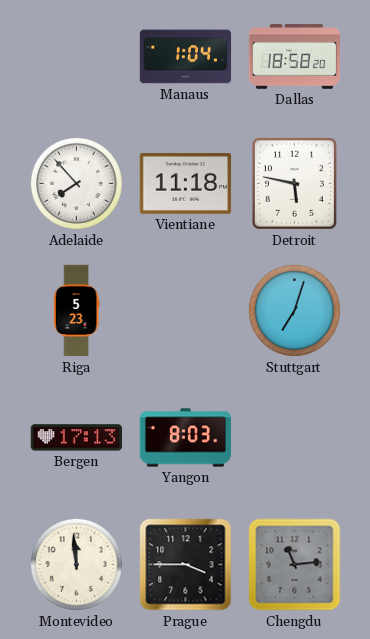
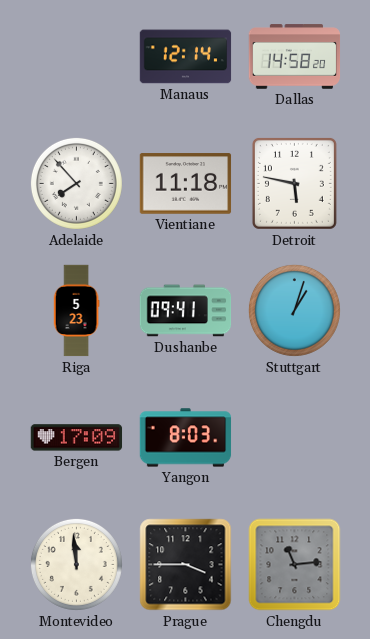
Manaus: 1:04 -> 12:14 (186, 57)
Dallas: 18:58 -> 14:58 (295, 57)
Dushanbe: none -> 09:41 (186, 311)
Stuttgart: 7:03 -> 1:03 (294, 310)
Bergen: 17:13 -> 17:09 (77, 438)
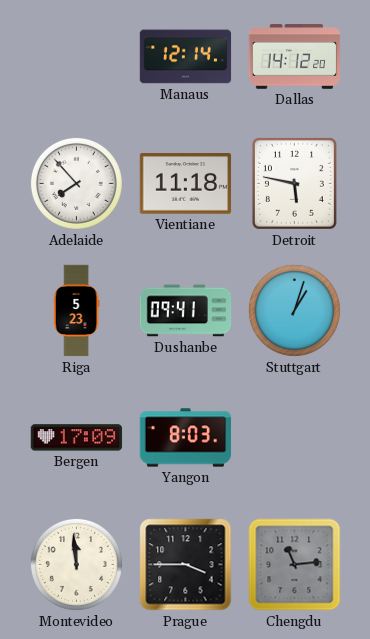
Dallas: 14:58 -> 14:12 (295, 57)
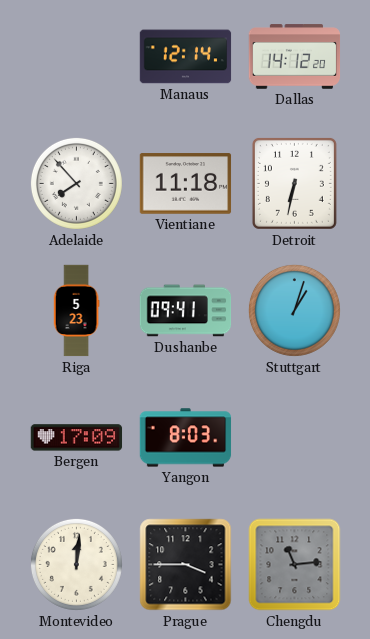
Detroit: 5:47 -> 6:32 (294, 183)
Montevideo: 11:59 -> 12:01 (76, 564)
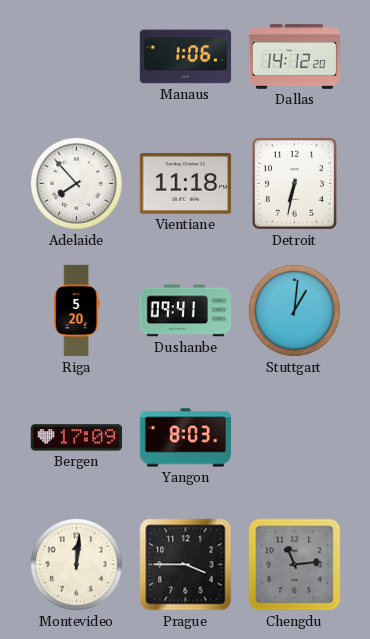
Manaus: 12:14 -> 1:06 (186, 57)
Riga: 5:23 -> 5:20 (76, 311)
Stuttgart: 1:03 -> 1:01 (294, 310)
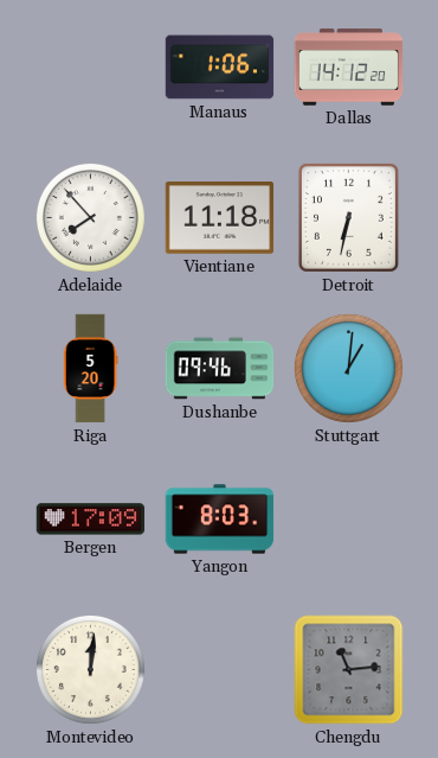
Dushanbe: 09:41 -> 09:46 (220, 369)
Prague: 3:45 -> none (186, 565)
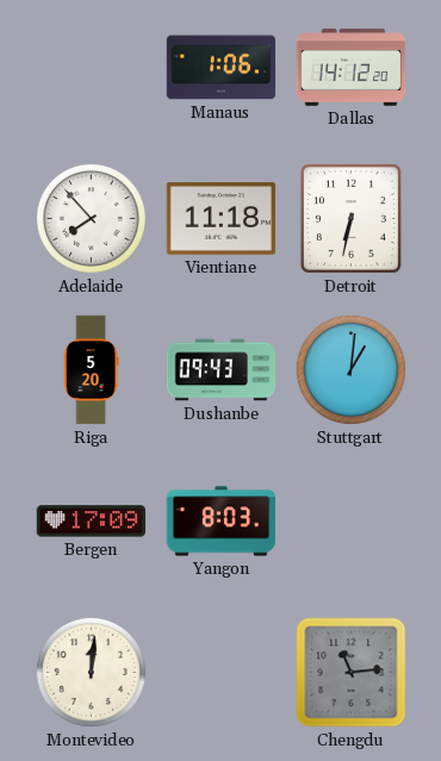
Dushanbe: 09:46 -> 09:43 (222, 370)
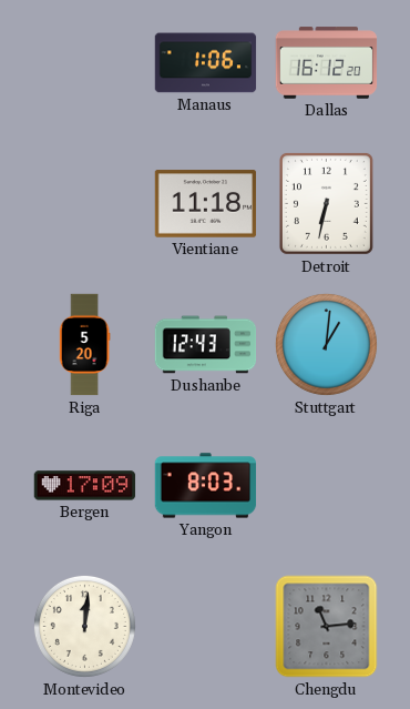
Dallas: 14:12 -> 16:12 (327, 63)
Adelaide: 7:53 -> none (91, 218)
Dushanbe: 09:43 -> 12:43 (206, 345)
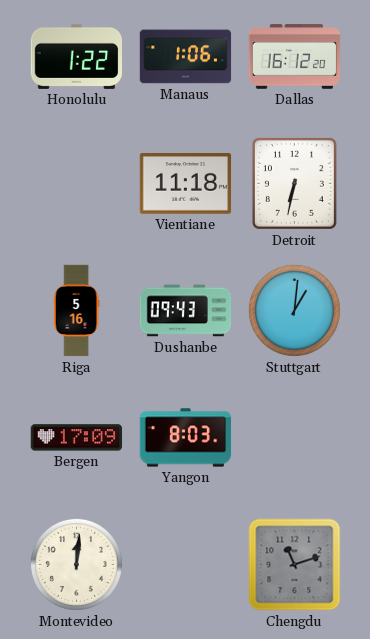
Honolulu: none -> 1:22 (77, 56)
Riga: 5:20 -> 5:16 (76, 311)
Dushanbe: 12:43 -> 09:43 (186, 311)
Chengdu: 11:14 -> 11:12 (295, 565)
